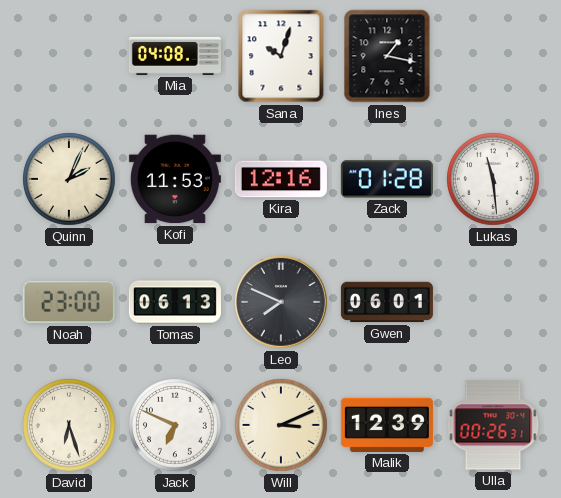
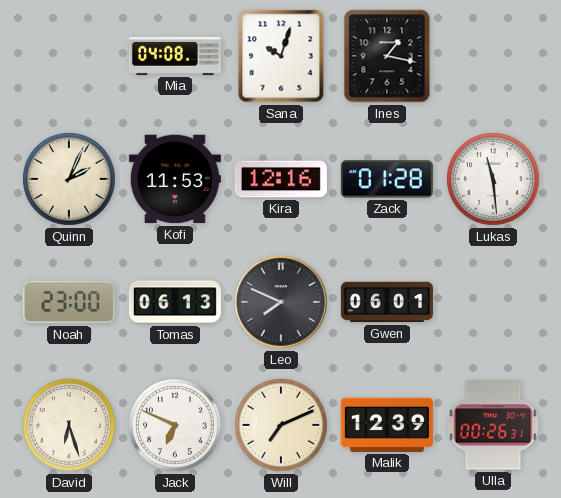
Will: 3:11 -> 7:11 (281, 425)
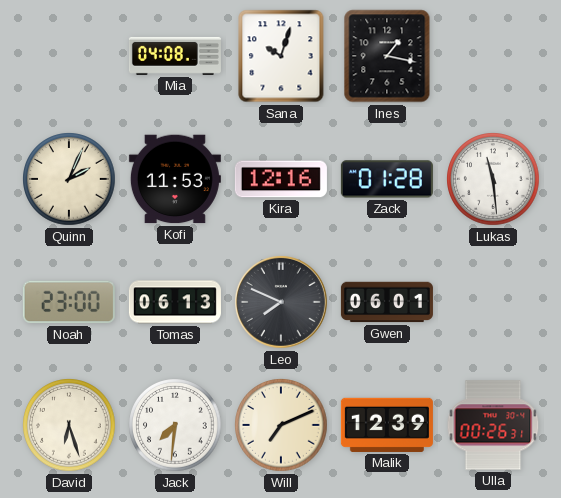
Jack: 6:49 -> 7:31 (175, 425)
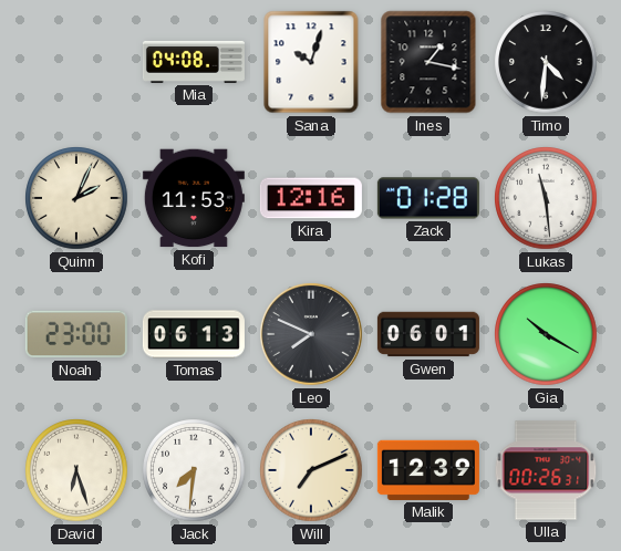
Timo: none -> 4:31 (546, 62)
Gia: none -> 10:20 (546, 334)
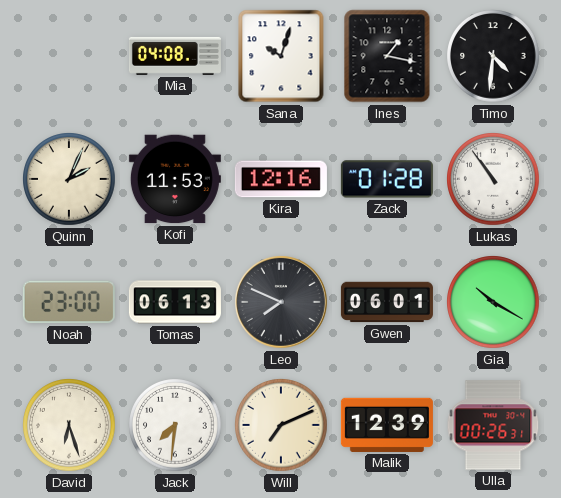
Lukas: 11:29 -> 10:54 (493, 179)
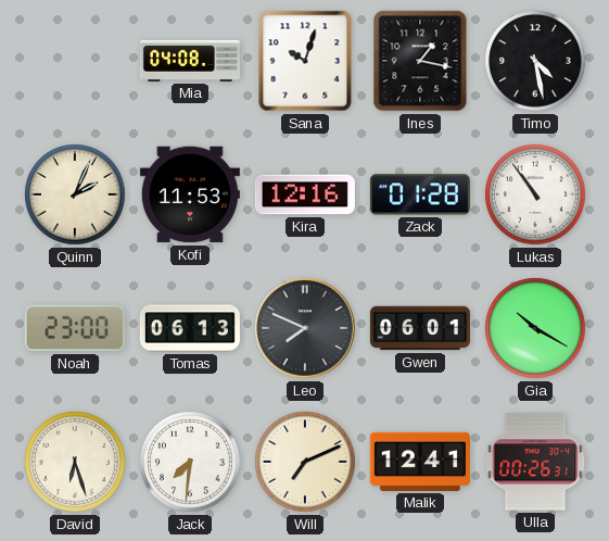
Timo: 4:31 -> 4:28 (535, 61)
Malik: 12:39 -> 12:41 (420, 462)
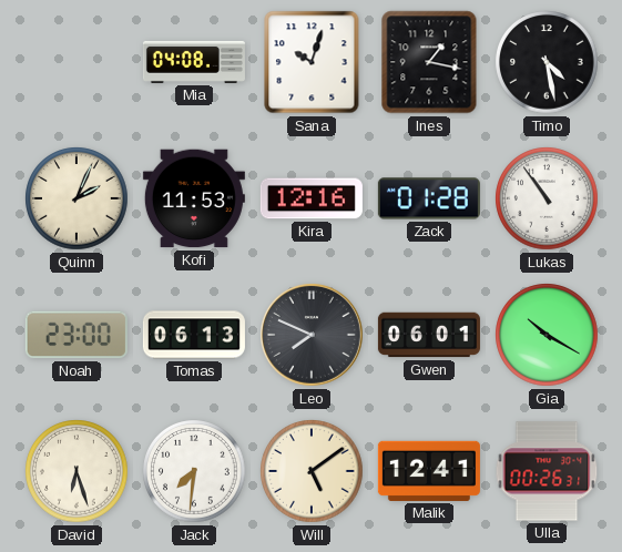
Will: 7:11 -> 5:09 (312, 471)
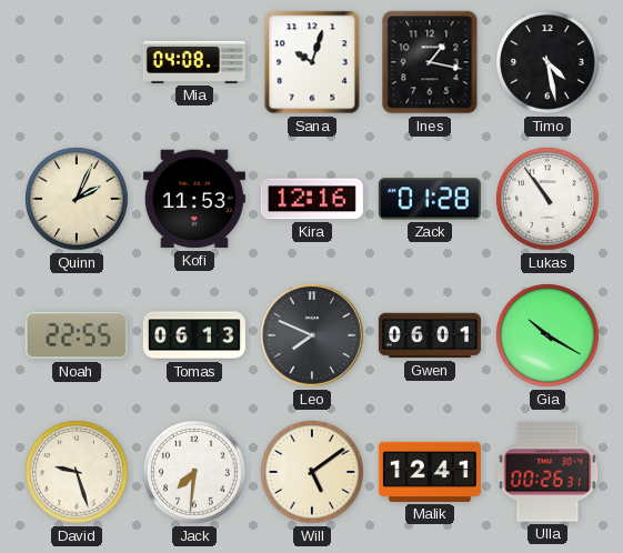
Noah: 23:00 -> 22:55 (77, 335)
David: 6:27 -> 9:27 (77, 472)
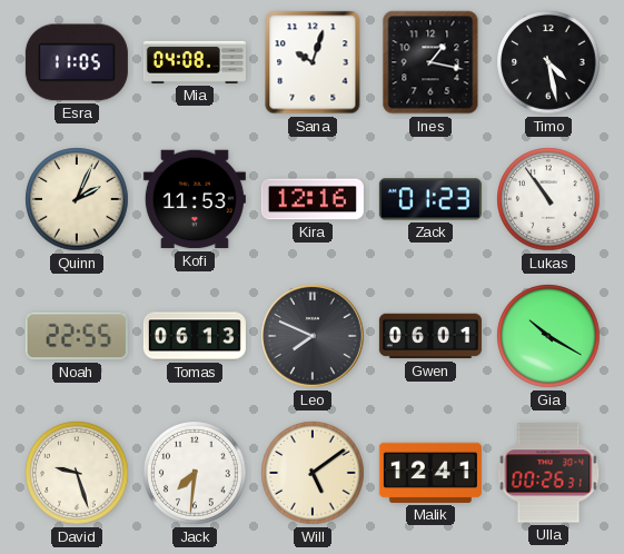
Esra: none -> 11:05 (77, 62)
Zack: 01:28 -> 01:23 (430, 199)
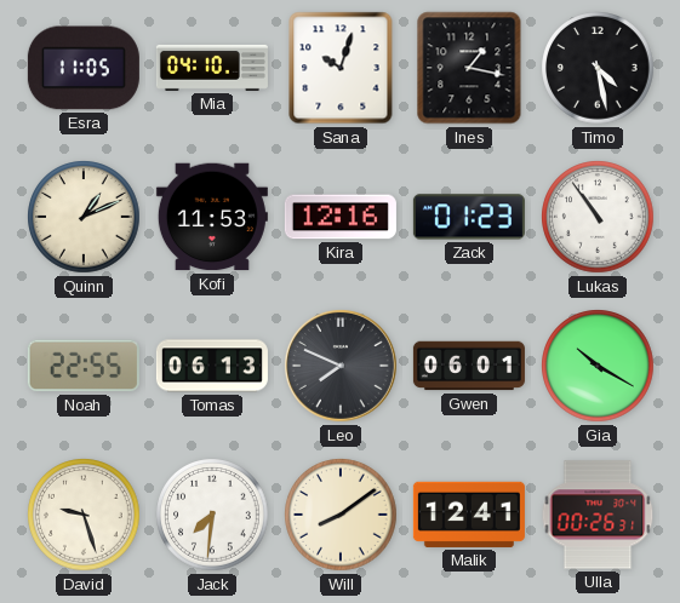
Mia: 04:08 -> 04:10 (212, 68)
Quinn: 2:04 -> 1:11 (84, 217)
Will: 5:09 -> 8:09 (341, 515)
